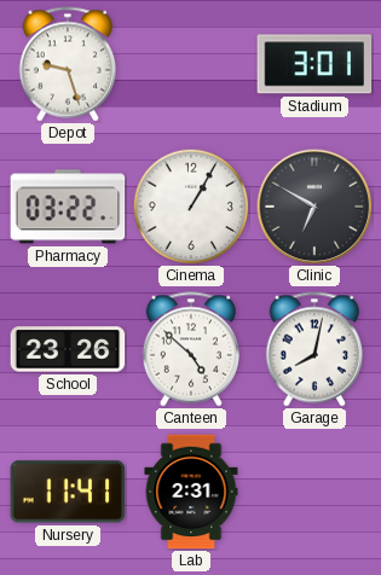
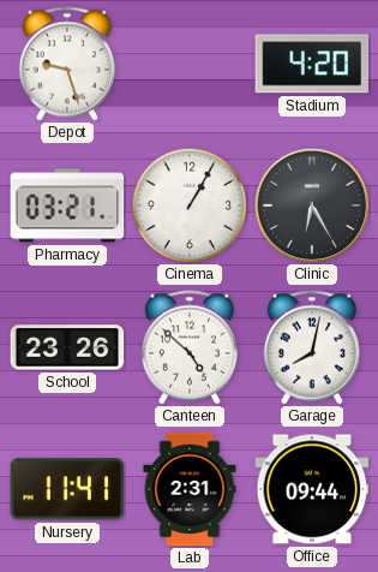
Stadium: 3:01 -> 4:20 (312, 64)
Pharmacy: 03:22 -> 03:21 (67, 205)
Clinic: 6:50 -> 6:25 (312, 205)
Office: none -> 09:44 (312, 489)
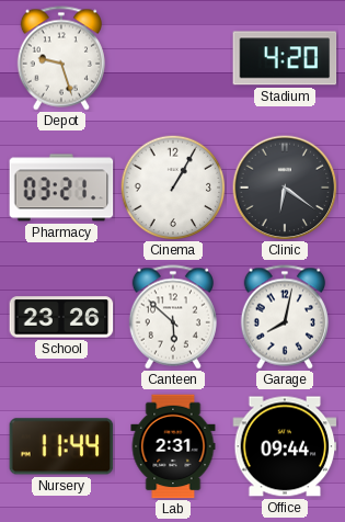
Clinic: 6:25 -> 6:21 (285, 188)
Canteen: 4:52 -> 5:52 (173, 317)
Nursery: 11:41 -> 11:44 (61, 446)
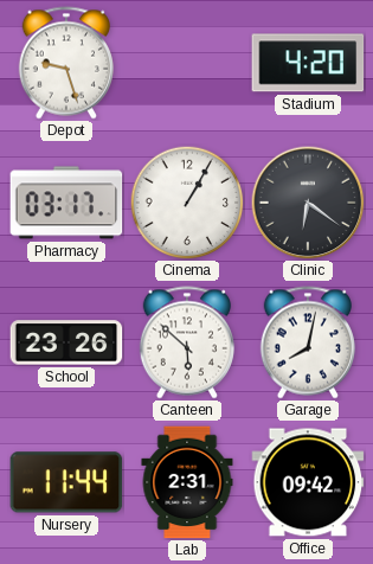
Pharmacy: 03:21 -> 03:17 (66, 203)
Office: 09:44 -> 09:42 (308, 482)
